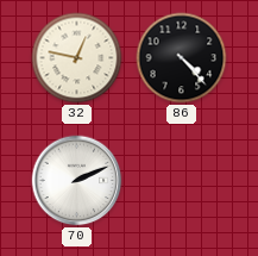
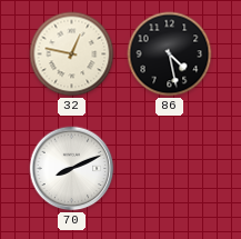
86: 4:23 -> 4:28 (170, 54)
70: 2:11 -> 8:11 (72, 169)
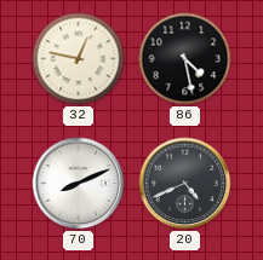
20: none -> 4:41 (185, 184)
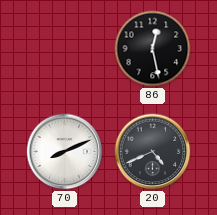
32: 12:47 -> none (79, 59)
86: 4:28 -> 12:28 (153, 49)
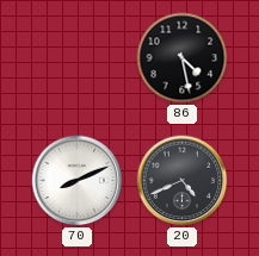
86: 12:28 -> 4:28 (183, 58)
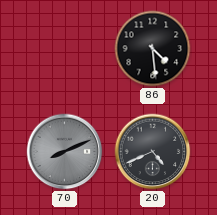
86: 4:28 -> 4:29 (153, 49)
70 dial: white -> grey (65, 152)
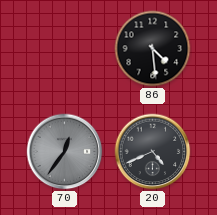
70: 8:11 -> 12:36 (65, 152)
